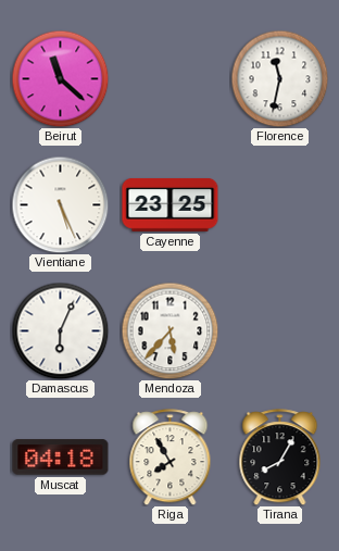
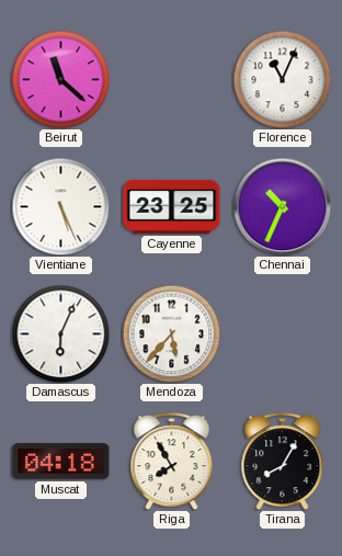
Florence: 11:32 -> 11:04 (282, 79)
Chennai: none -> 10:34 (282, 206)
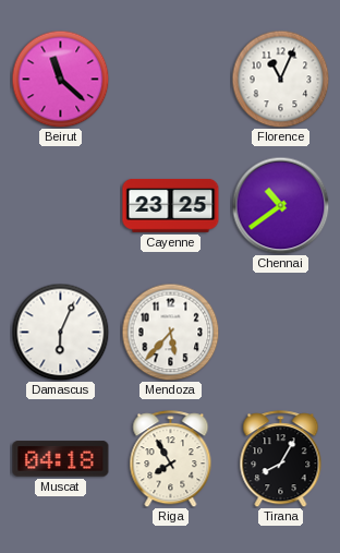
Vientiane: 5:26 -> none (60, 206)
Chennai: 10:34 -> 10:39 (280, 205)
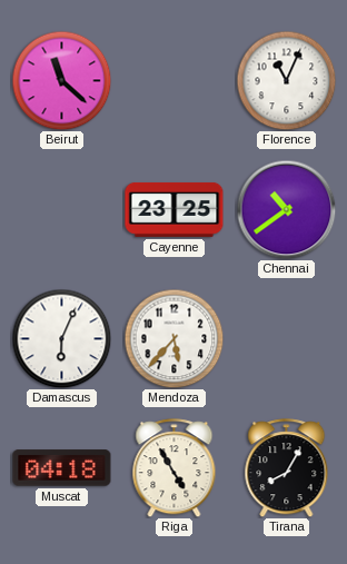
Riga: 7:55 -> 4:55 (175, 468)
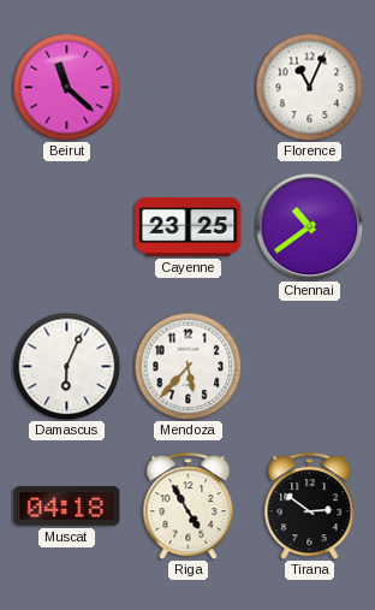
Tirana: 8:05 -> 2:51 (310, 507)
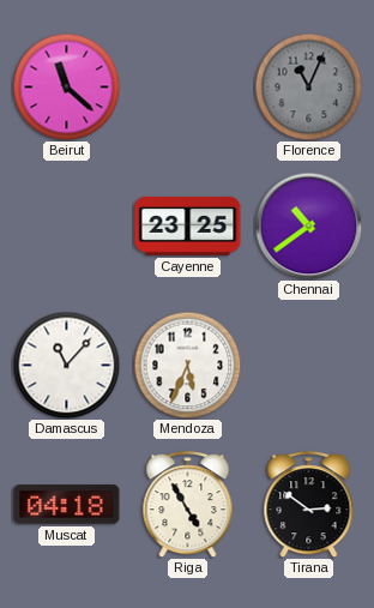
Florence dial: white -> grey (308, 86)
Damascus: 6:04 -> 11:07 (66, 365)
Mendoza: 5:37 -> 5:34 (187, 365)
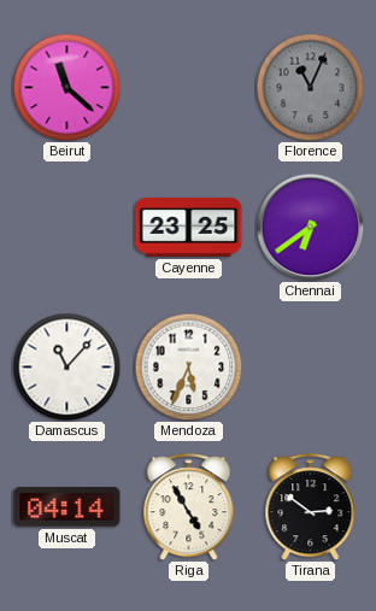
Chennai: 10:39 -> 6:39 (310, 227)
Muscat: 04:18 -> 04:14 (67, 507)
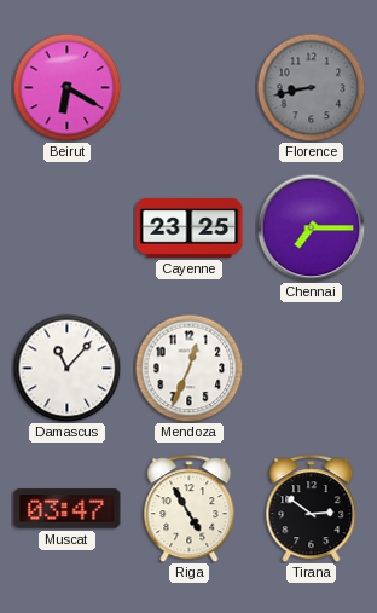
Beirut: 11:22 -> 6:20 (66, 87)
Florence: 11:04 -> 8:43 (311, 87)
Chennai: 6:39 -> 7:15 (311, 227)
Mendoza: 5:34 -> 12:34 (188, 368)
Muscat: 04:14 -> 03:47 (68, 509)
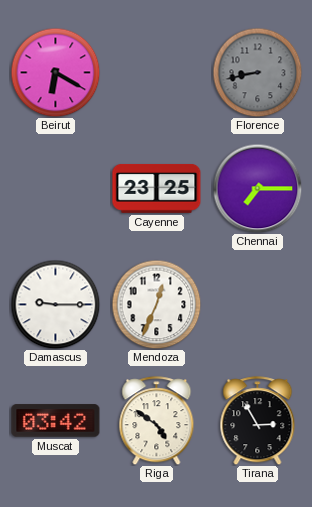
Damascus: 11:07 -> 9:15 (55, 304)
Muscat: 03:47 -> 03:42 (56, 421)
Riga: 4:55 -> 4:51 (157, 421)
Tirana: 2:51 -> 2:55 (258, 421)
